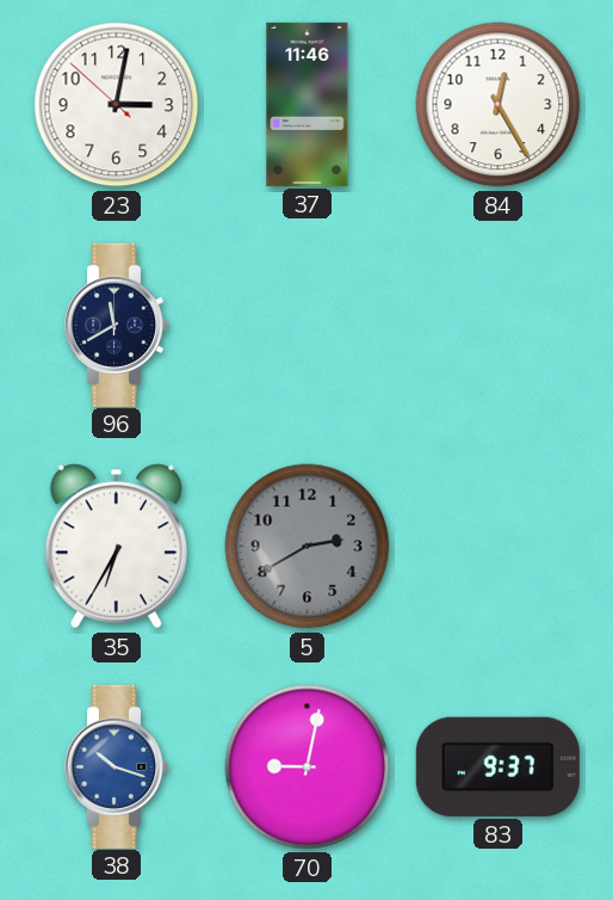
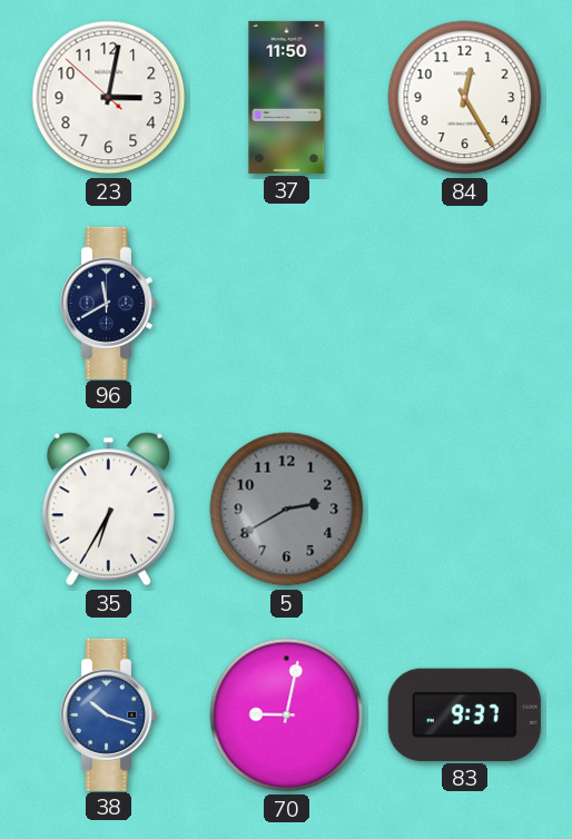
37: 11:46 -> 11:50 (287, 97)
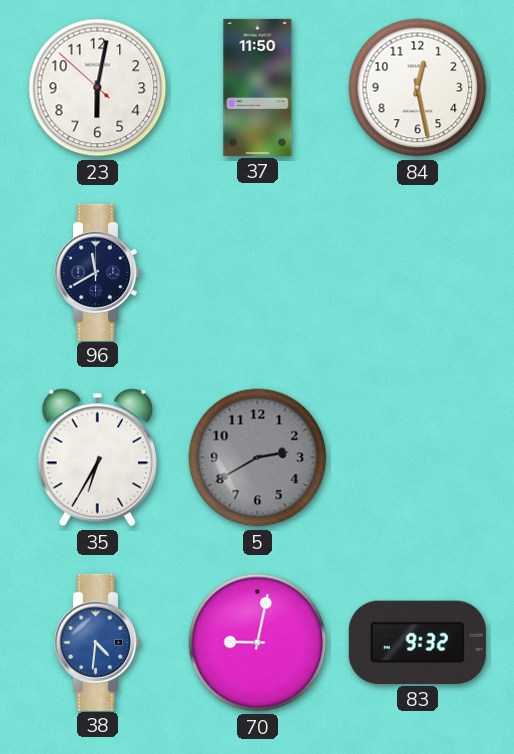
23: 3:01 -> 6:01 (98, 88)
84: 12:25 -> 12:28 (418, 88)
38: 10:18 -> 4:31 (97, 642)
83: 9:37 -> 9:32 (417, 642)
